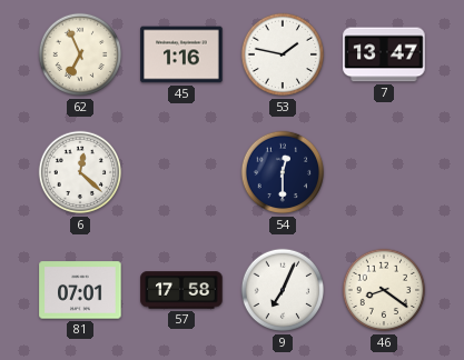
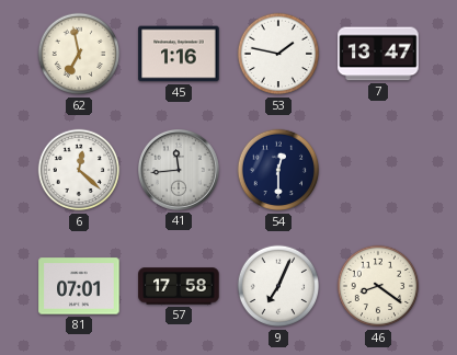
62: 6:56 -> 6:58 (79, 54)
41: none -> 11:44 (180, 171)
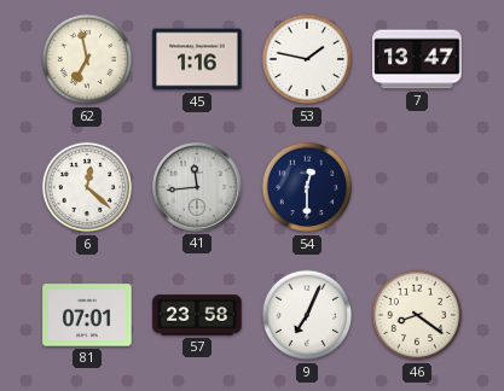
57: 17:58 -> 23:58 (197, 315)
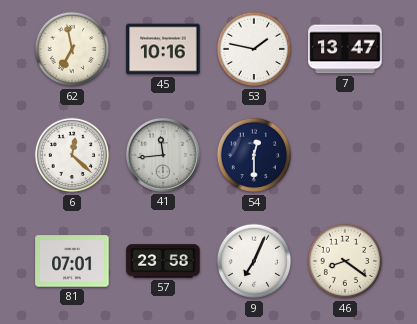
45: 1:16 -> 10:16 (163, 49)
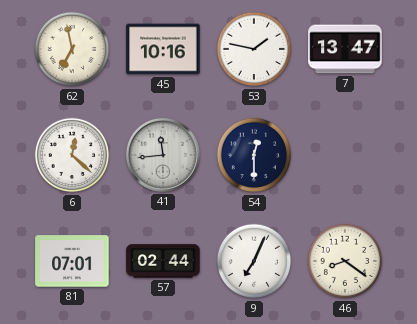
57: 23:58 -> 02:44 (163, 261)
